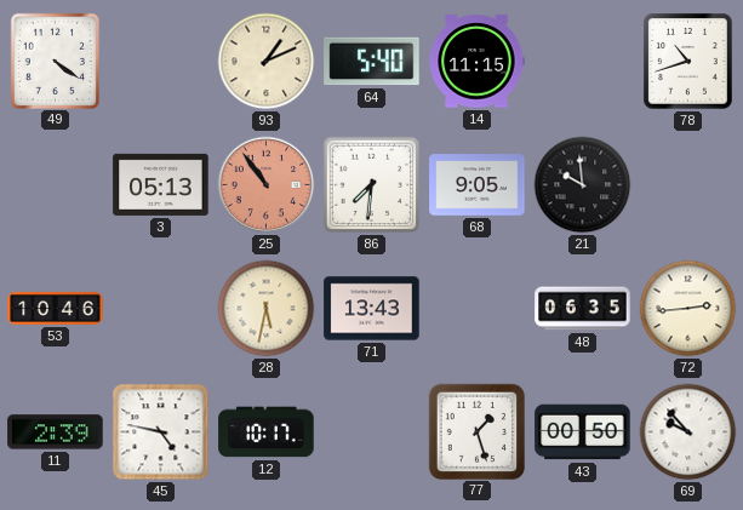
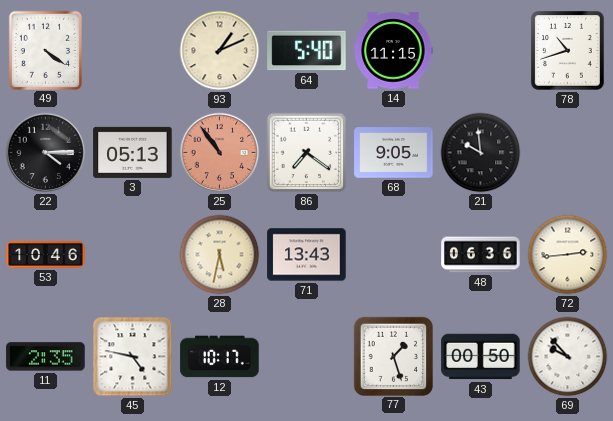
22: none -> 4:15 (46, 153)
86: 7:31 -> 7:21 (307, 153)
48: 06:35 -> 06:36 (481, 255)
11: 2:39 -> 2:35 (46, 357)
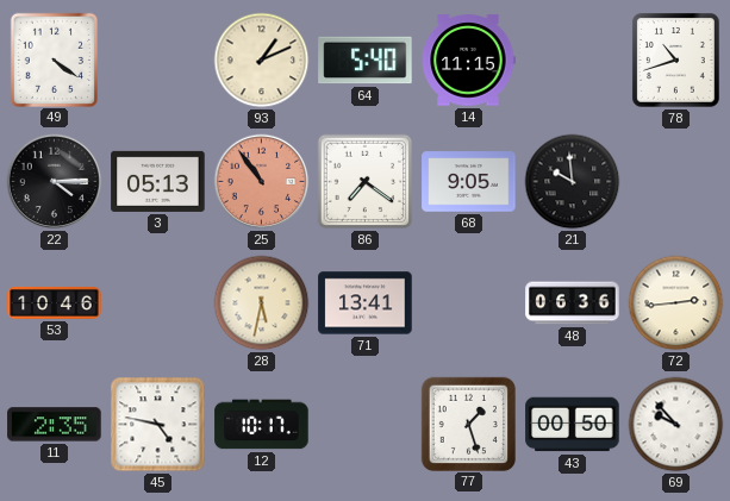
71: 13:43 -> 13:41 (366, 303)
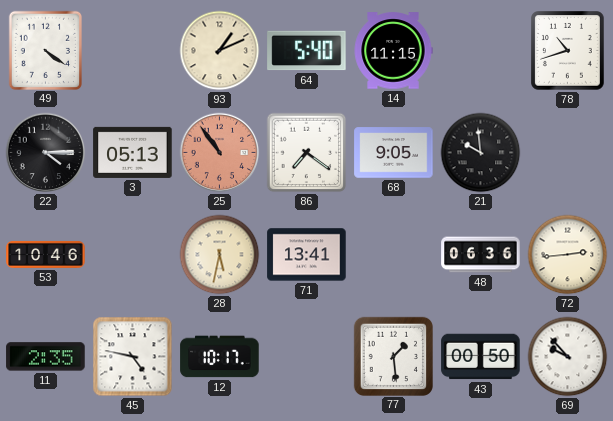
77: 1:27 -> 1:29 (393, 356)
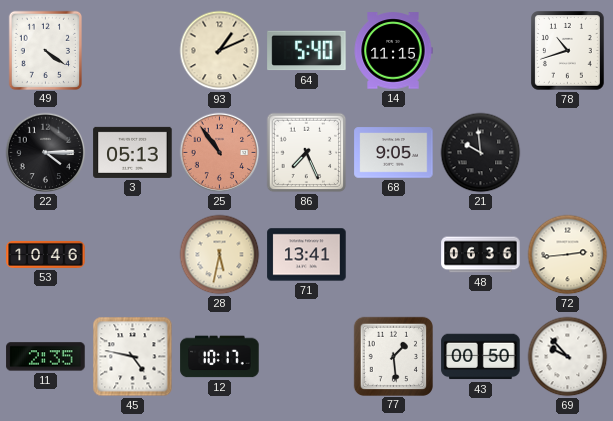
86: 7:21 -> 7:26 (307, 153)
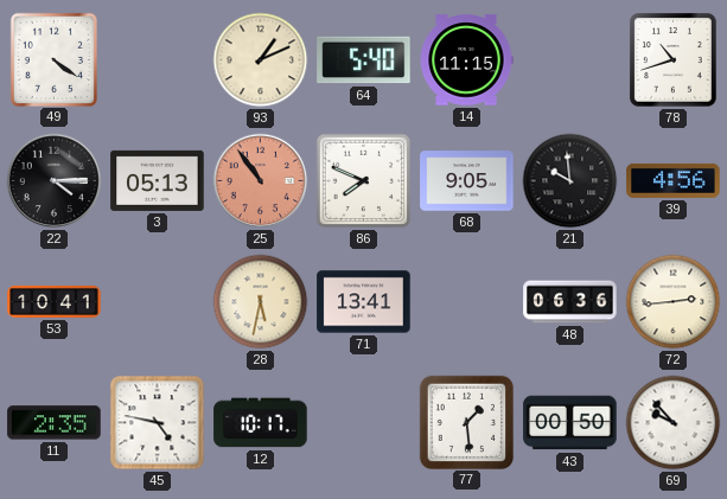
86: 7:26 -> 7:49 (364, 181)
39: none -> 4:56 (674, 180)
53: 10:46 -> 10:41 (55, 301)
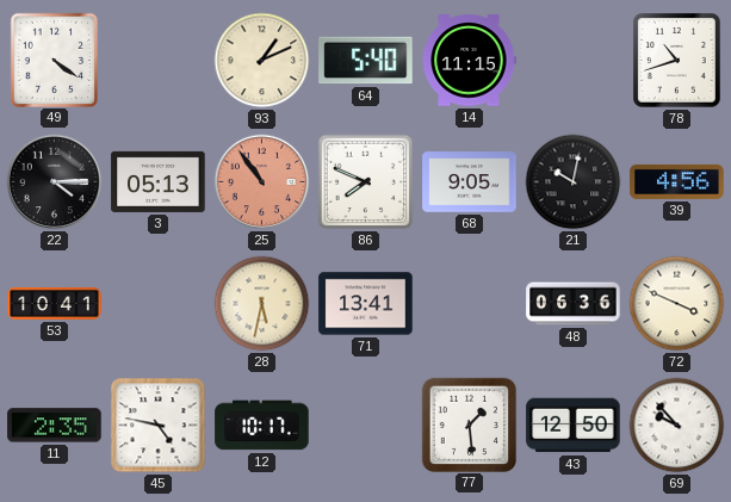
21: 9:59 -> 10:02 (574, 182)
72: 2:44 -> 3:49 (677, 304)
43: 00:50 -> 12:50 (574, 426)
